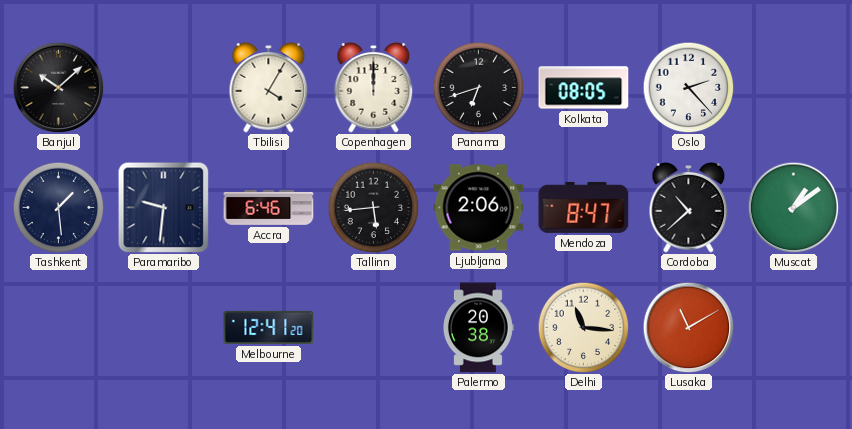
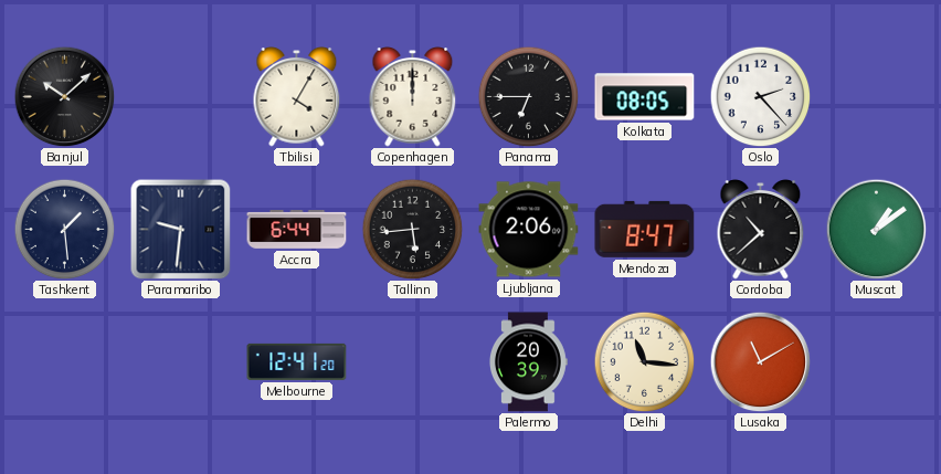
Panama: 6:42 -> 6:45 (528, 96)
Accra: 6:46 -> 6:44 (297, 230)
Palermo: 20:38 -> 20:39 (528, 362)
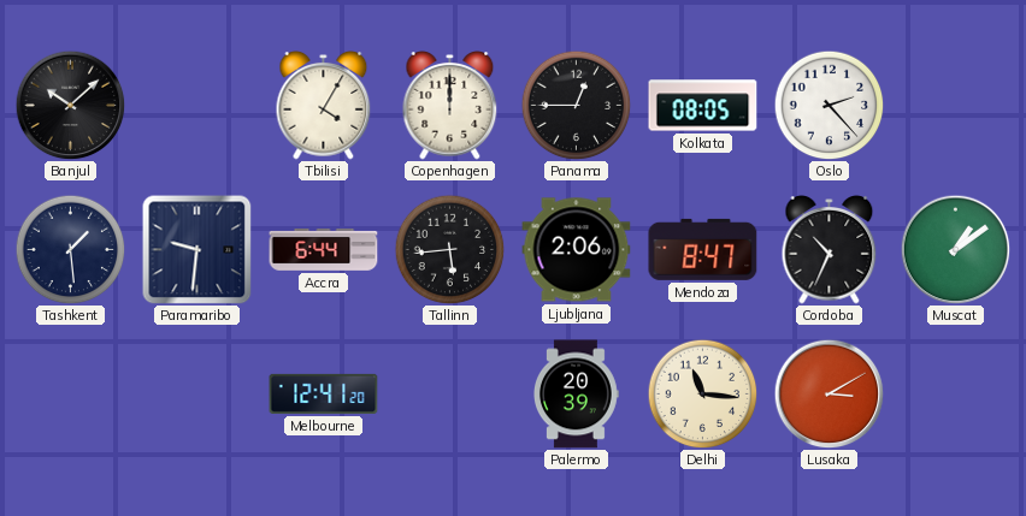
Panama: 6:45 -> 12:45 (576, 105)
Cordoba: 10:38 -> 10:34 (830, 250)
Lusaka: 11:10 -> 3:10 (829, 393)
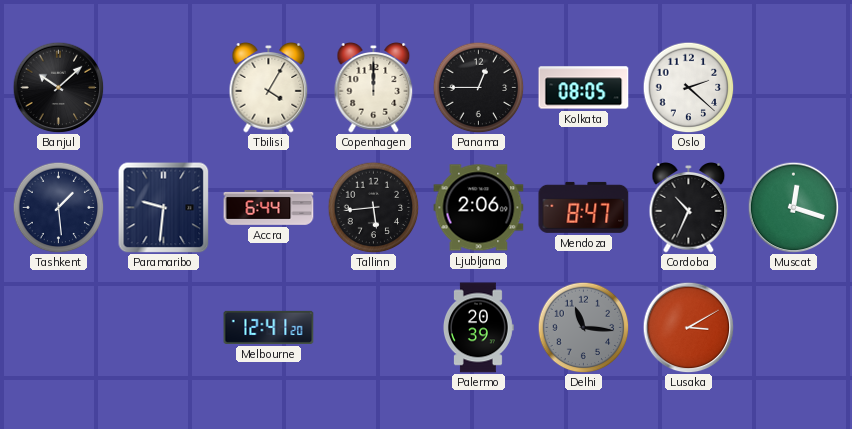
Oslo: 2:23 -> 2:22 (688, 87)
Muscat: 1:09 -> 12:18 (793, 207)
Delhi dial: cream -> grey (583, 327)
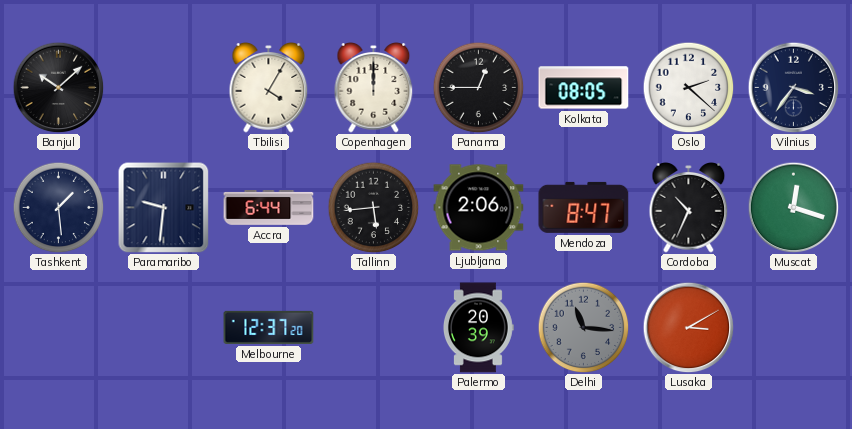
Vilnius: none -> 3:36 (793, 87)
Melbourne: 12:41 -> 12:37 (269, 327)
